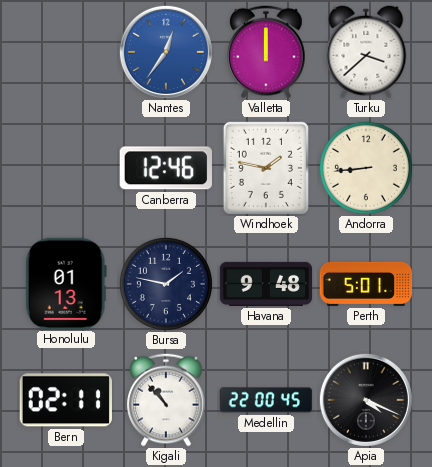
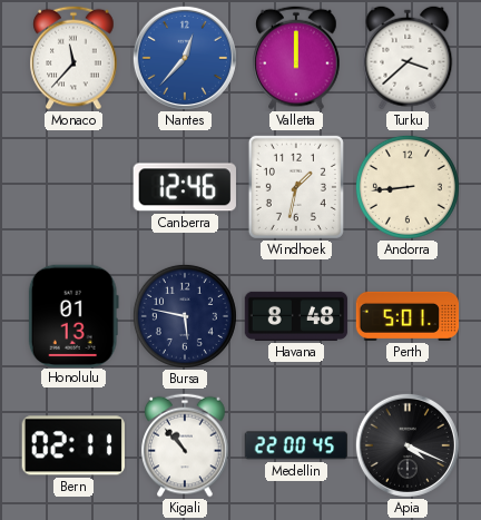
Monaco: none -> 11:37 (73, 58)
Nantes: 12:36 -> 12:37 (185, 58)
Windhoek: 1:47 -> 1:32 (296, 187)
Bursa: 1:47 -> 5:47 (185, 316)
Havana: 9:48 -> 8:48 (296, 316)
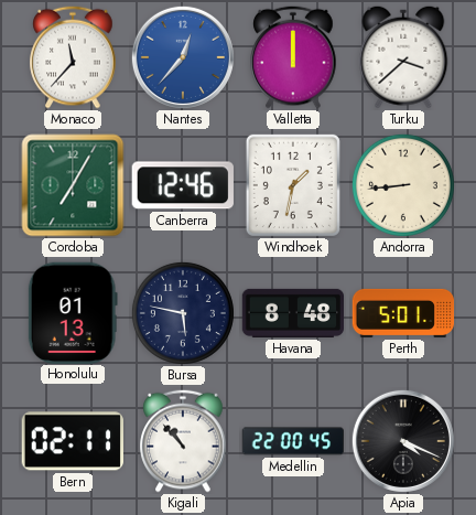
Cordoba: none -> 7:05 (73, 185)
